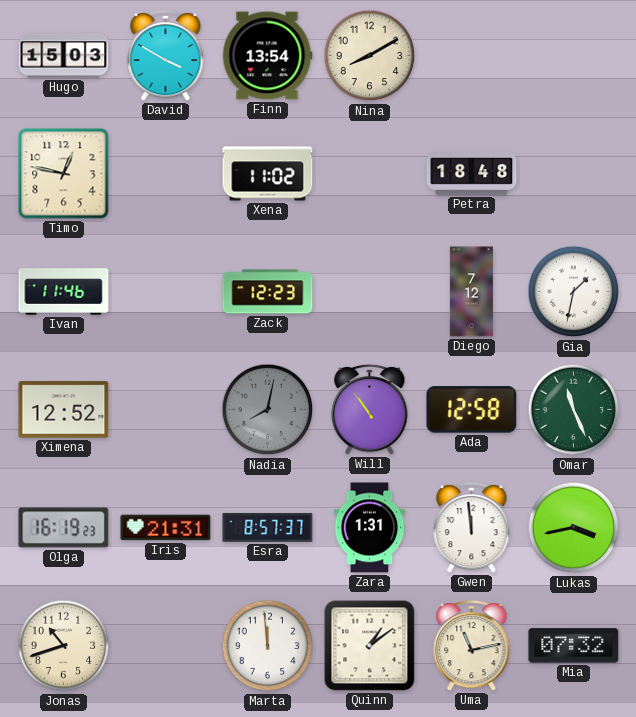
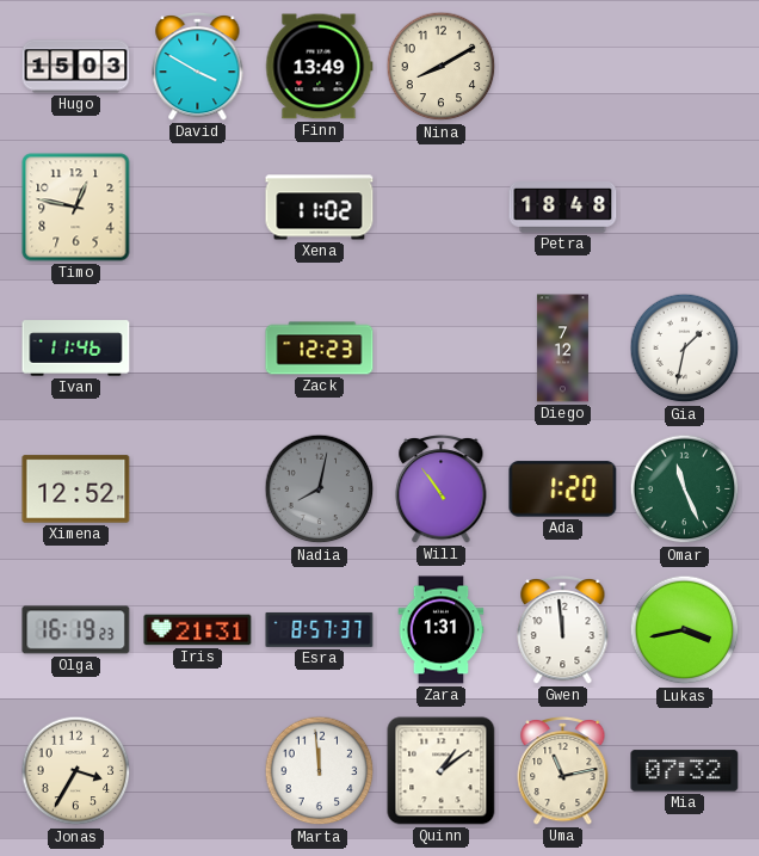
Finn: 13:54 -> 13:49 (319, 67)
Ada: 12:58 -> 1:20 (563, 489)
Jonas: 10:42 -> 3:35 (76, 771)
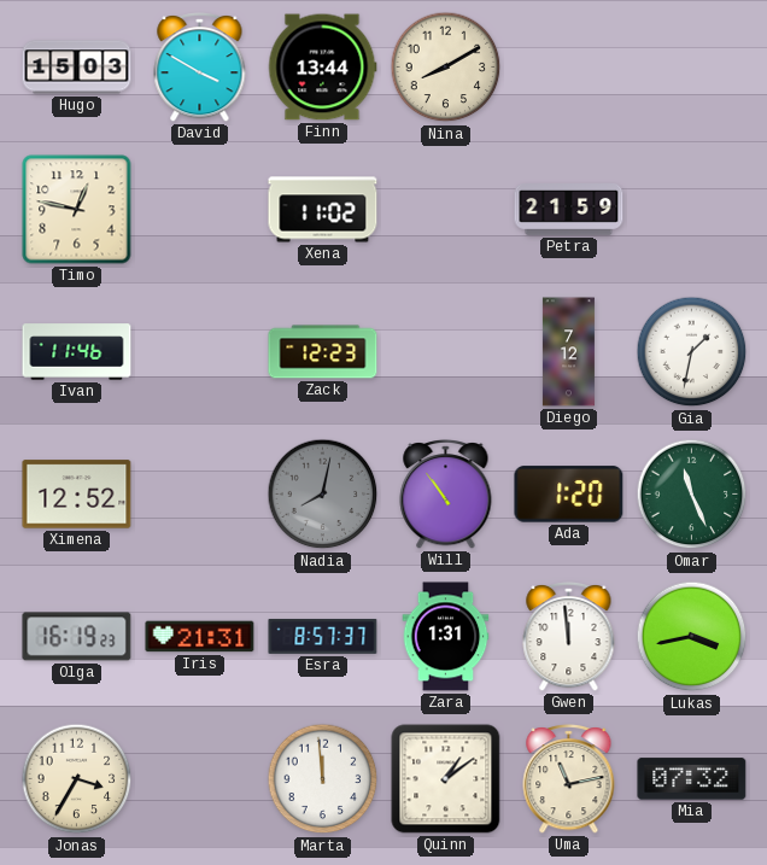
Finn: 13:49 -> 13:44 (322, 68)
Petra: 18:48 -> 21:59 (569, 210)
